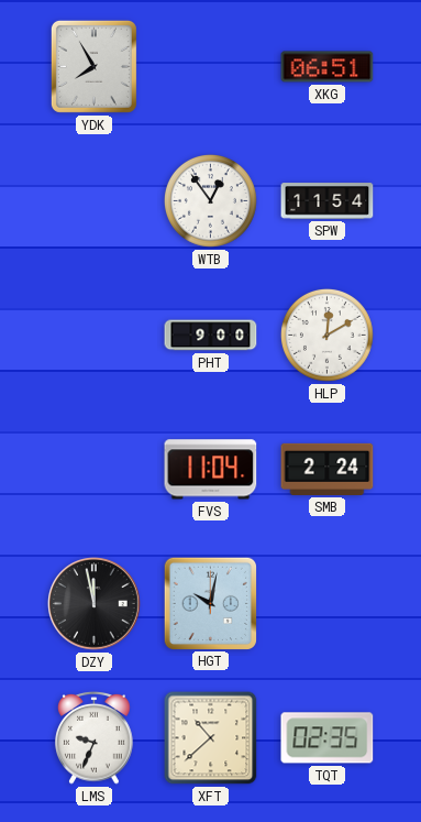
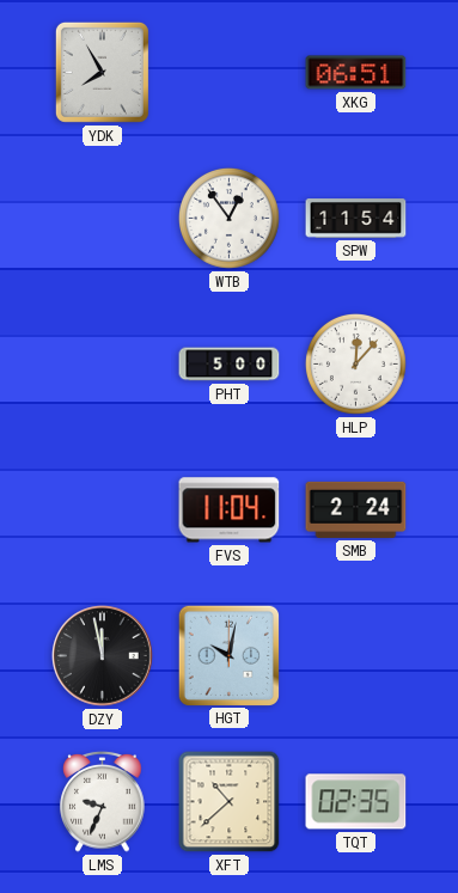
PHT: 9:00 -> 5:00 (230, 365)
HLP: 12:10 -> 12:07 (355, 363)
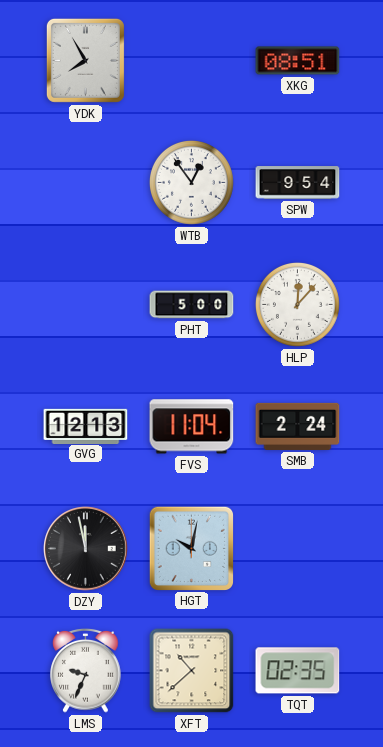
XKG: 06:51 -> 08:51 (298, 61)
SPW: 11:54 -> 9:54 (298, 183)
GVG: none -> 12:13 (86, 426)
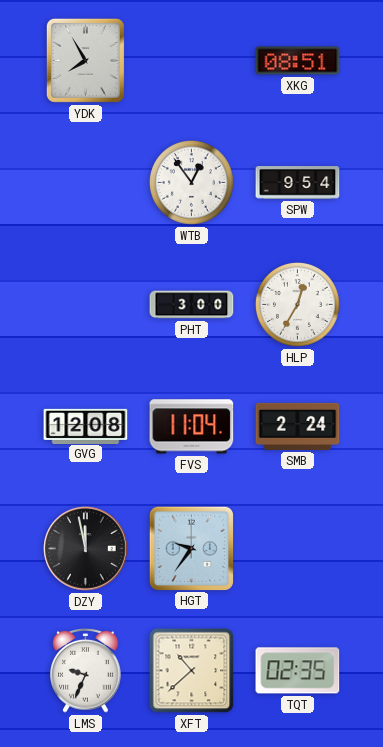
PHT: 5:00 -> 3:00 (192, 305)
HLP: 12:07 -> 12:35 (297, 304)
GVG: 12:13 -> 12:08 (86, 426)
HGT: 10:02 -> 9:36 (191, 548)
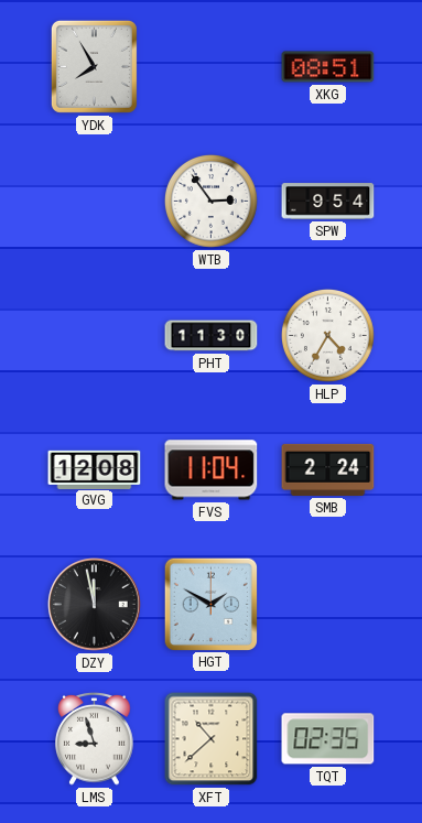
WTB: 12:54 -> 2:54 (210, 201)
PHT: 3:00 -> 11:30 (212, 336)
HLP: 12:35 -> 4:35 (327, 335)
HGT: 9:36 -> 1:50 (210, 604)
LMS: 9:34 -> 8:57 (95, 739)
